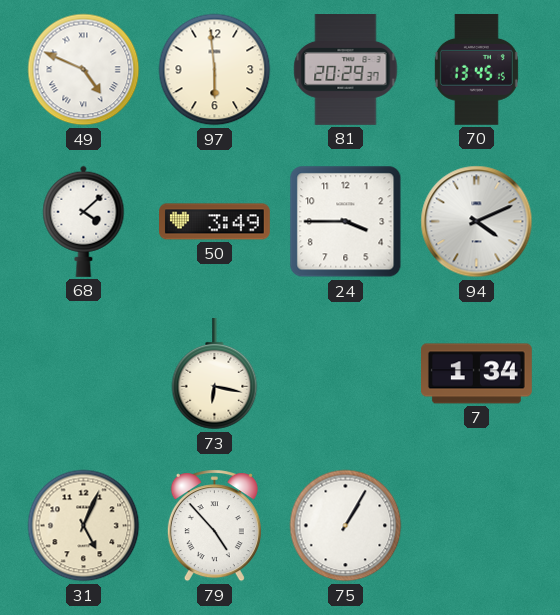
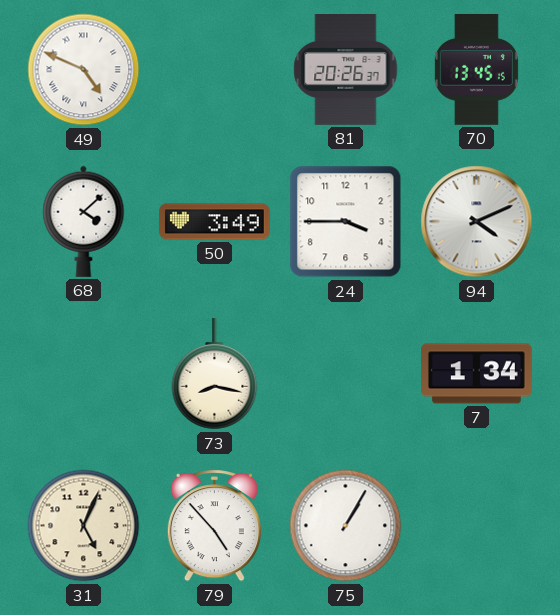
97: 5:59 -> none (215, 70)
81: 20:29 -> 20:26 (346, 70)
73: 6:17 -> 8:17 (215, 374)
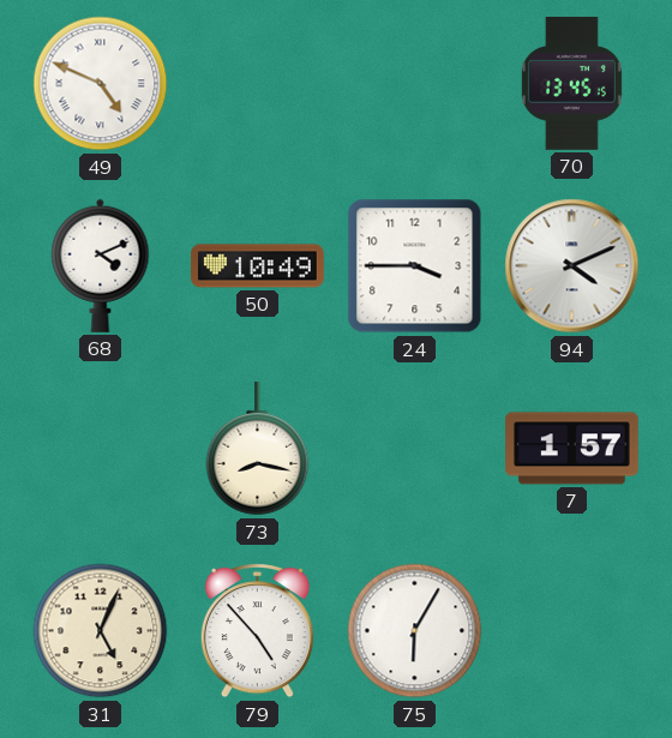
81: 20:26 -> none (346, 70)
68: 4:08 -> 4:11 (101, 265)
50: 3:49 -> 10:49 (258, 266)
7: 1:34 -> 1:57 (572, 449)
75: 1:05 -> 6:05 (415, 631)
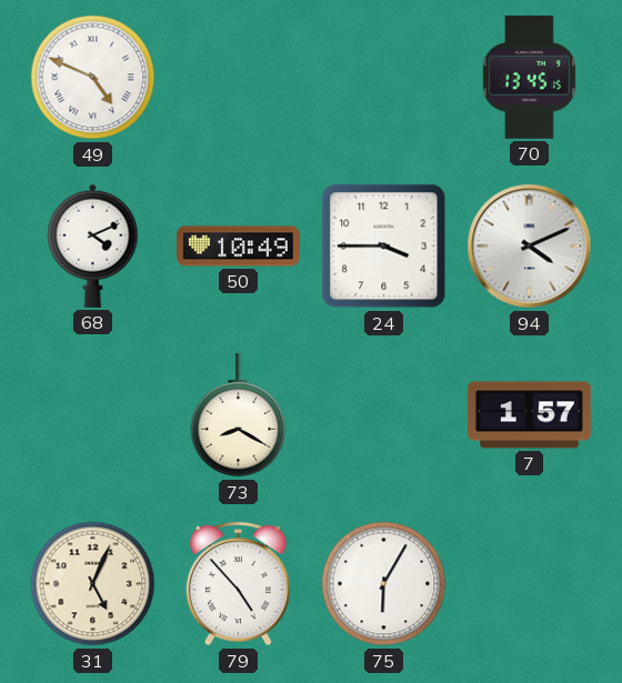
73: 8:17 -> 8:20 (239, 415)
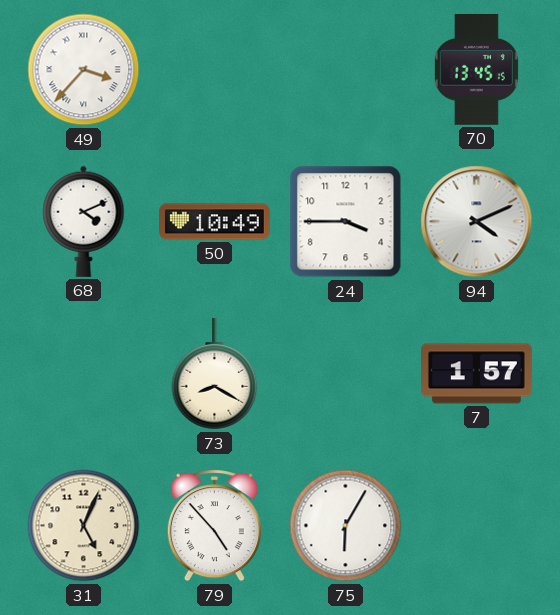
49: 4:49 -> 3:37 (84, 70)
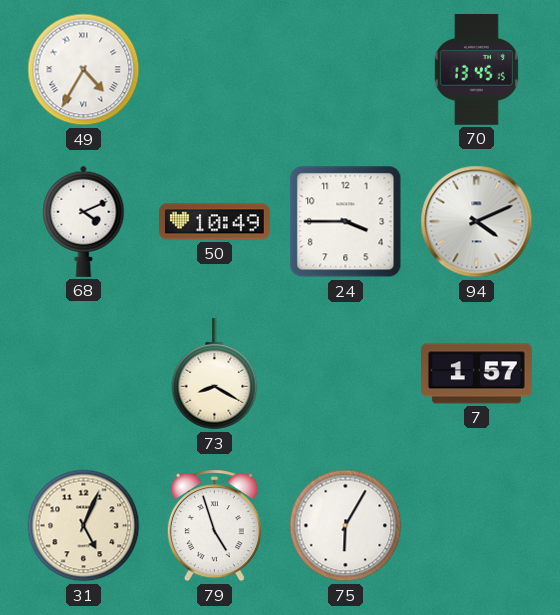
49: 3:37 -> 4:35 (84, 70)
79: 4:53 -> 4:57 (214, 526)
